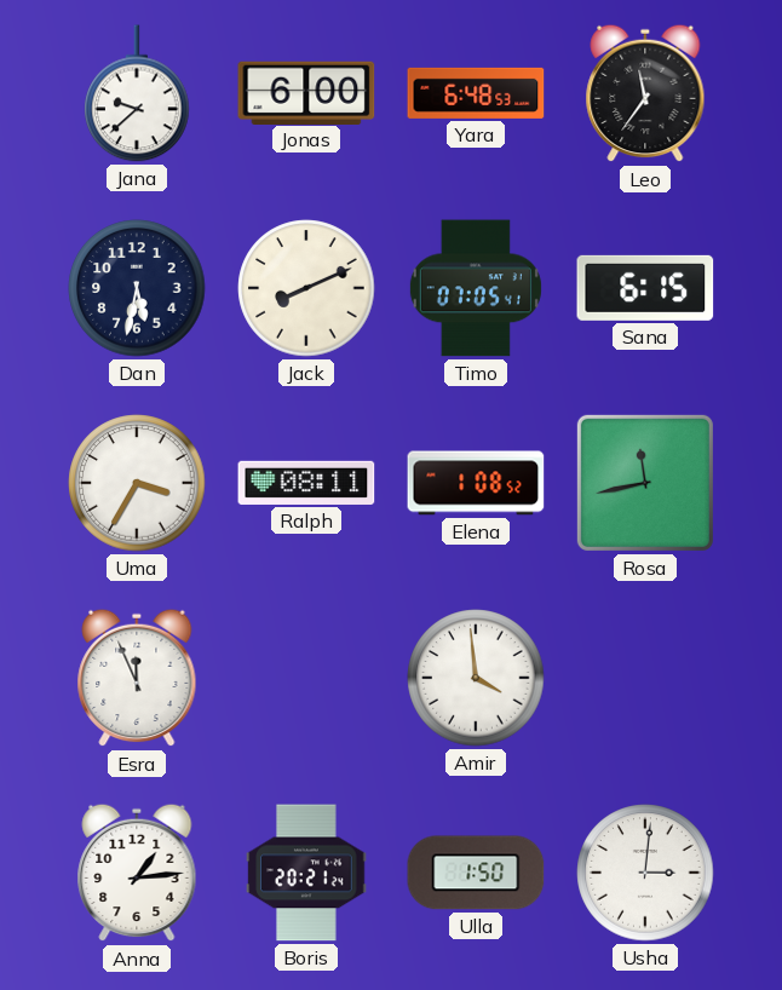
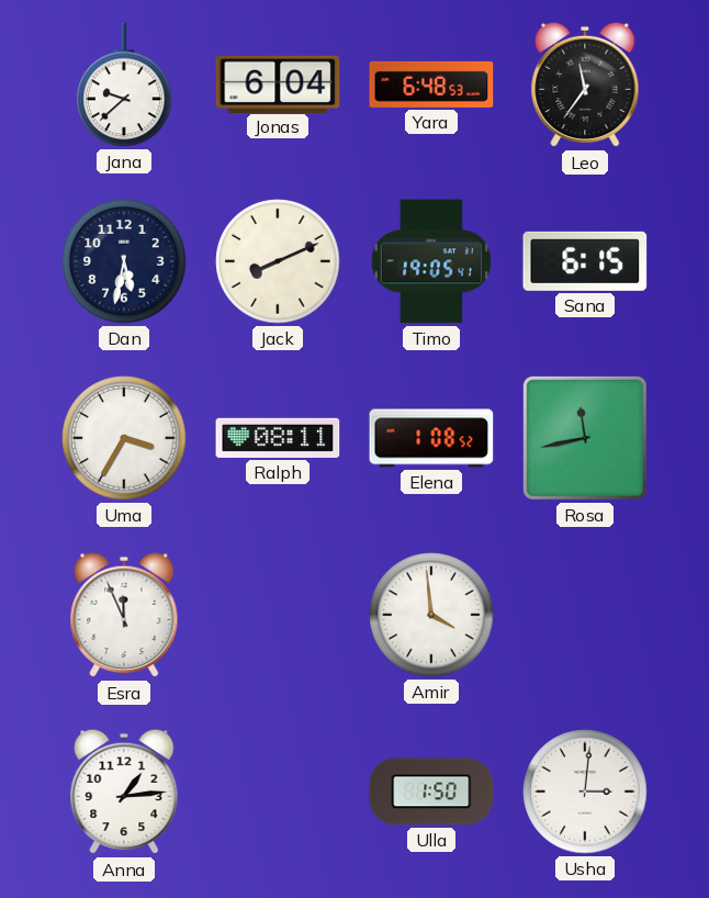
Jonas: 6:00 -> 6:04 (278, 83)
Timo: 07:05 -> 19:05 (431, 261)
Boris: 20:21 -> none (306, 873)
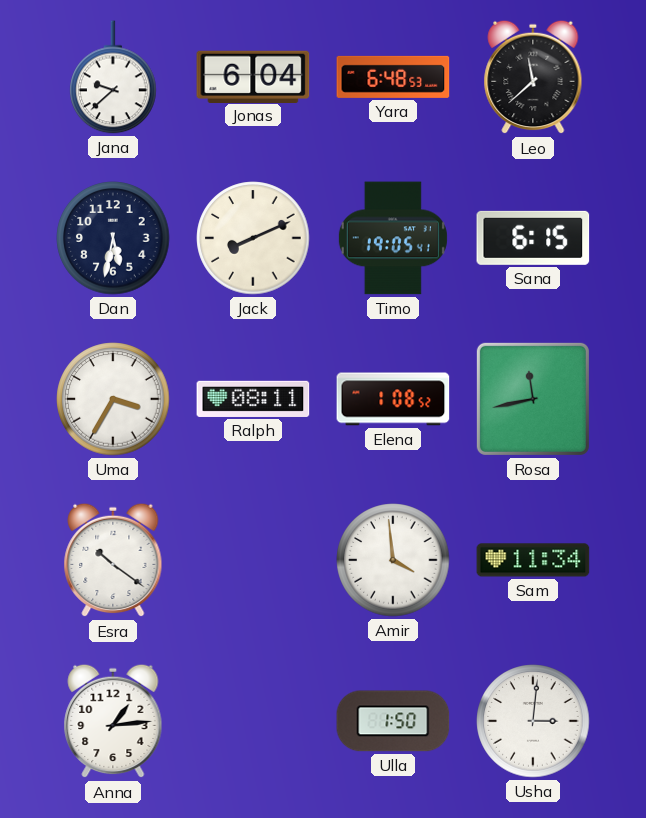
Leo: 11:36 -> 11:38 (533, 77)
Esra: 11:56 -> 10:21 (113, 560)
Sam: none -> 11:34 (533, 560)
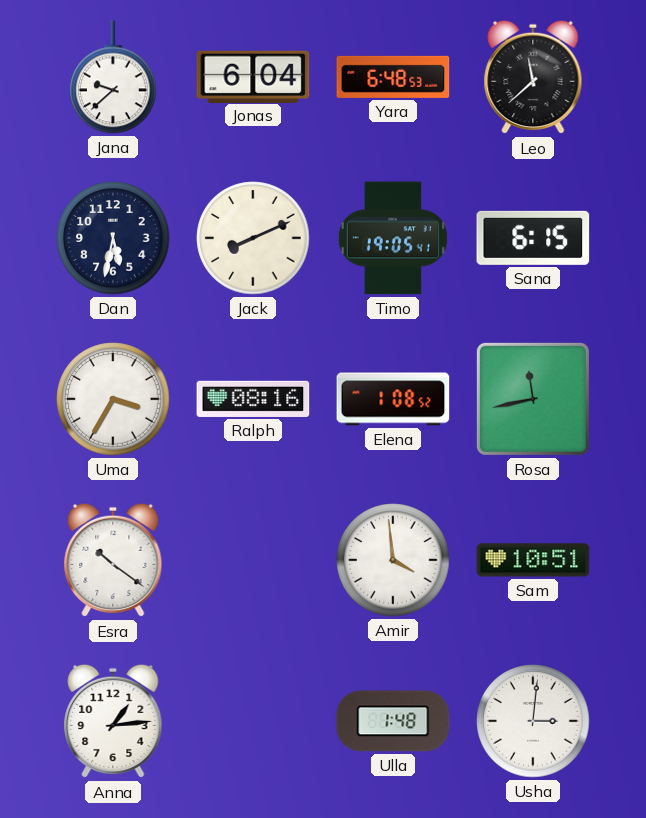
Ralph: 08:11 -> 08:16 (253, 399)
Sam: 11:34 -> 10:51 (533, 560)
Ulla: 1:50 -> 1:48 (393, 721)
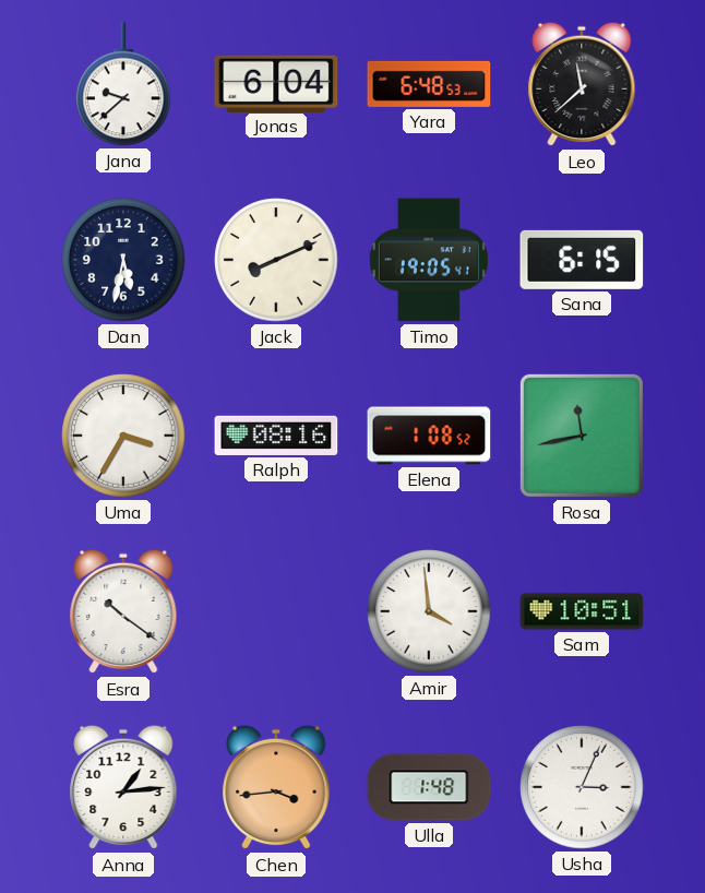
Chen: none -> 3:44 (276, 787)
Usha: 3:01 -> 3:04 (582, 787)
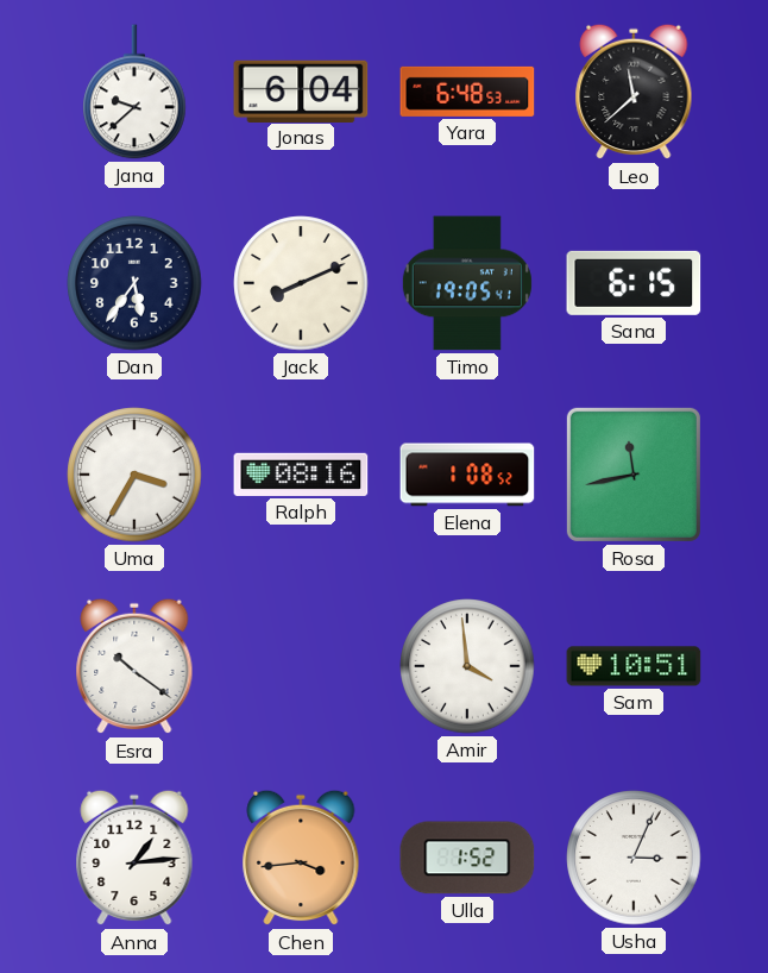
Dan: 5:32 -> 5:36 (134, 283)
Ulla: 1:48 -> 1:52 (467, 858)
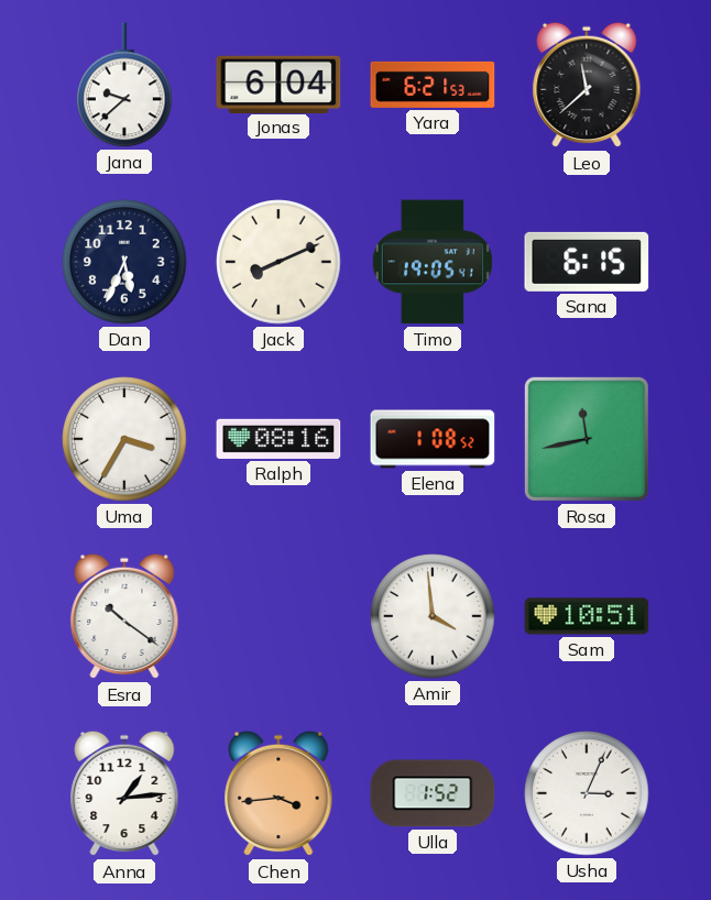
Yara: 6:48 -> 6:21 (433, 85)
Dan: 5:36 -> 5:34 (124, 262)
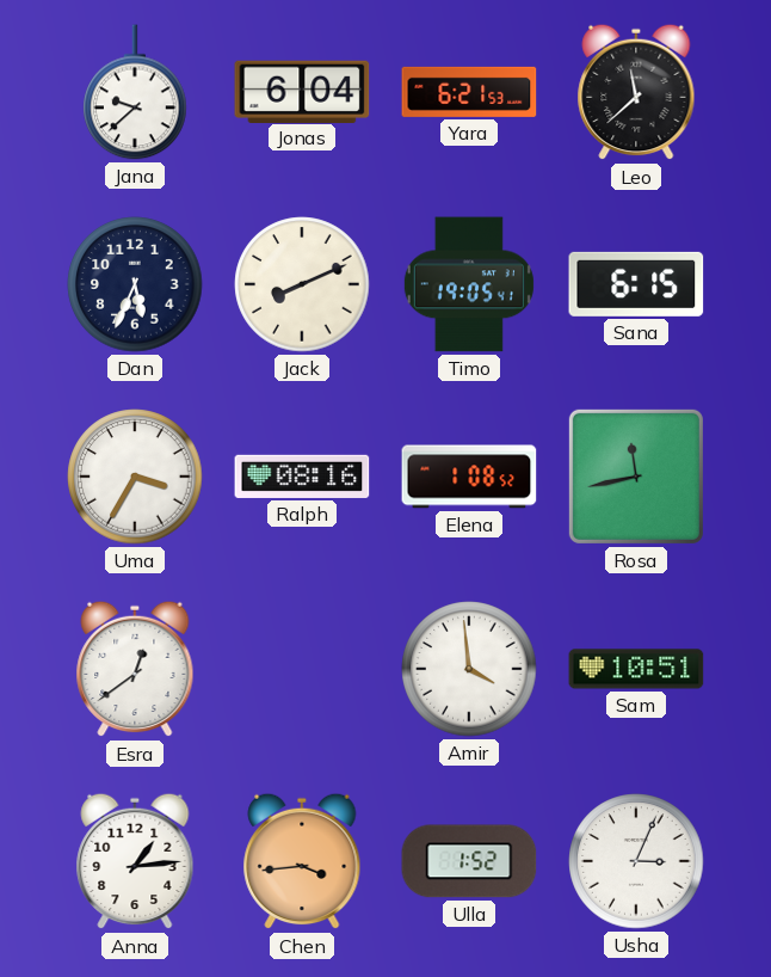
Esra: 10:21 -> 12:39 (135, 669)
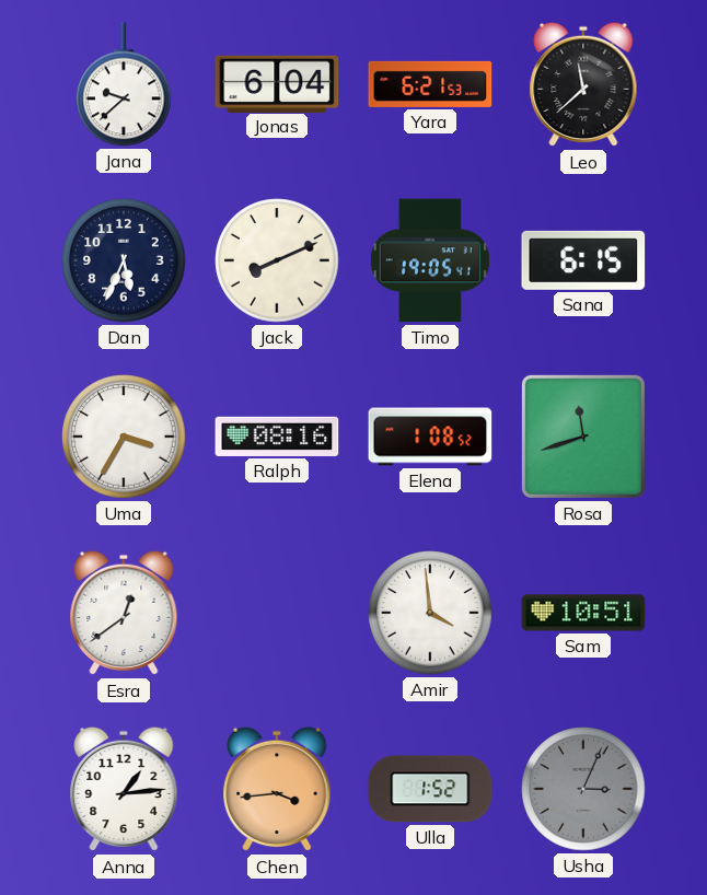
Rosa: 11:43 -> 11:42 (583, 437)
Usha dial: white -> grey (583, 789)
